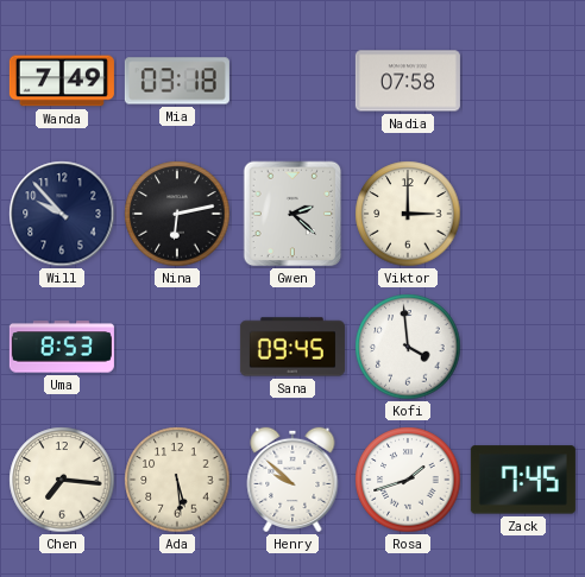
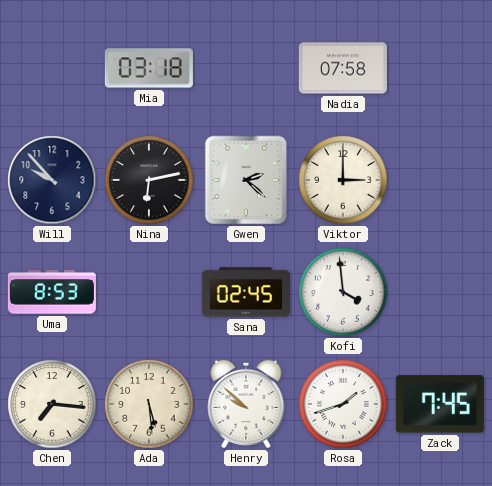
Wanda: 7:49 -> none (62, 81)
Sana: 09:45 -> 02:45 (246, 292)
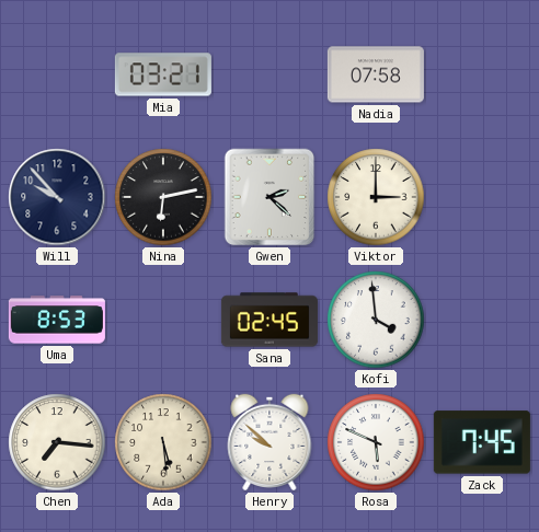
Mia: 03:18 -> 03:21 (163, 74)
Rosa: 1:42 -> 5:49 (376, 442)
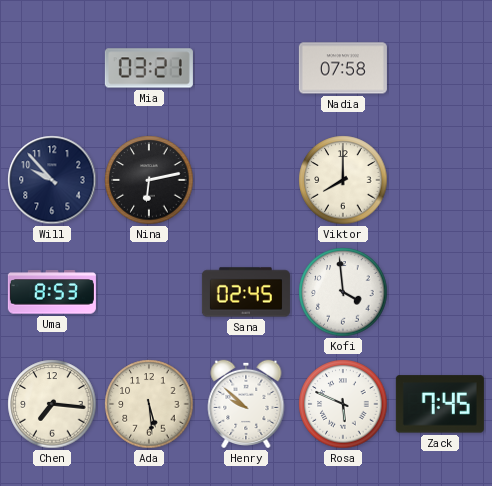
Gwen: 2:22 -> none (269, 197)
Viktor: 3:00 -> 8:00 (343, 180)
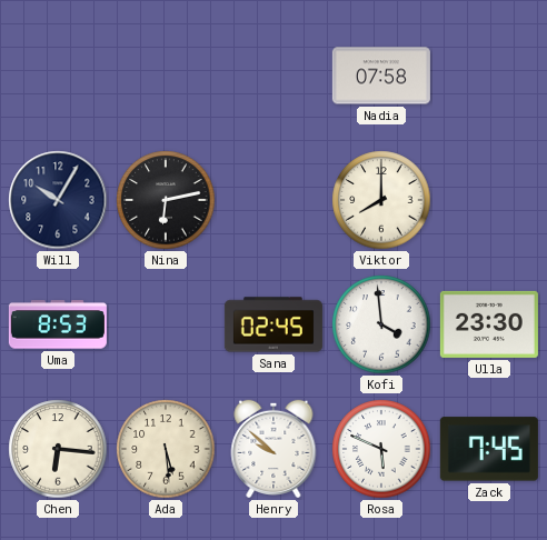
Mia: 03:21 -> none (149, 68)
Will: 9:53 -> 10:05 (58, 200)
Ulla: none -> 23:30 (489, 324)
Chen: 7:16 -> 6:16 (58, 449)
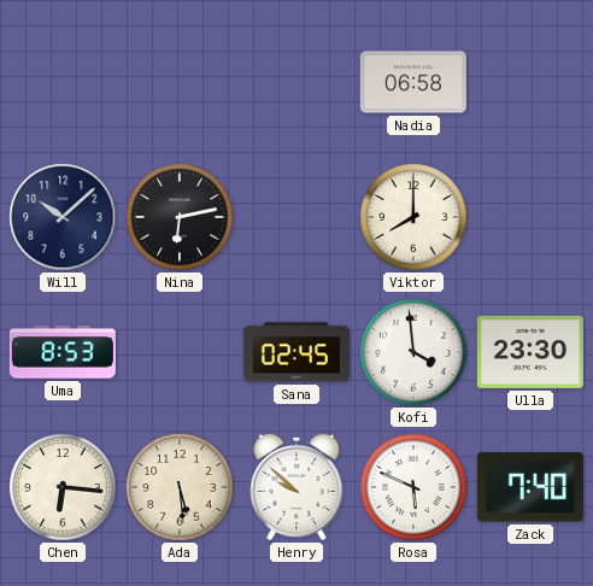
Nadia: 07:58 -> 06:58 (413, 82)
Will: 10:05 -> 10:08 (63, 217)
Zack: 7:45 -> 7:40 (530, 487)
